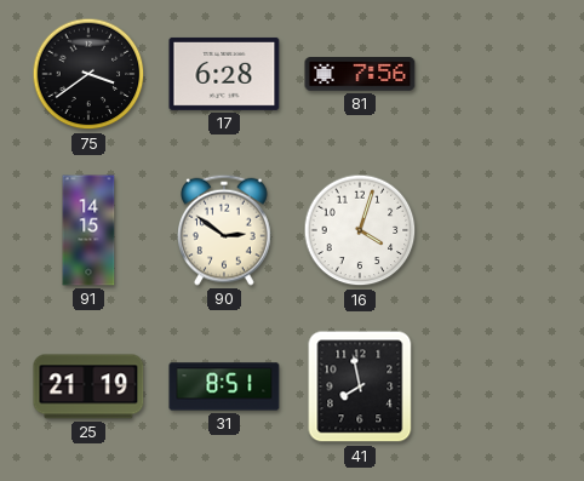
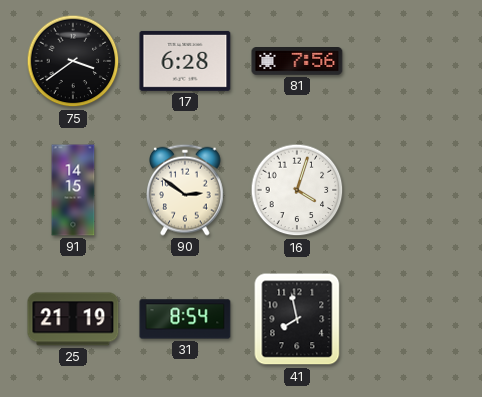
31: 8:51 -> 8:54 (185, 319)
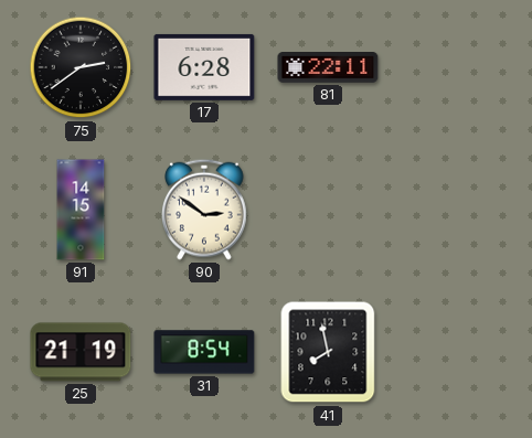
75: 3:39 -> 2:39 (81, 67)
81: 7:56 -> 22:11 (328, 68)
16: 4:03 -> none (297, 190)
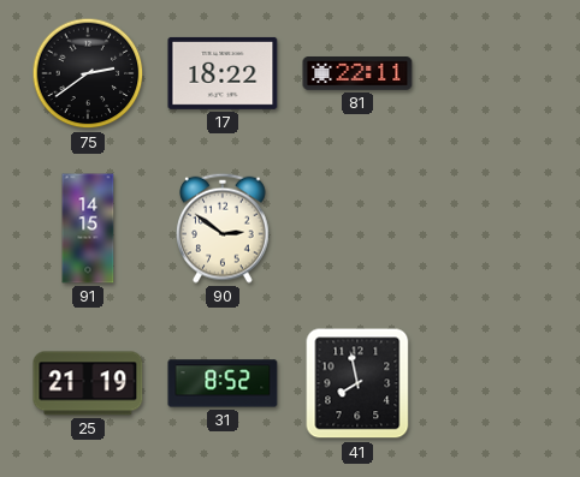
17: 6:28 -> 18:22 (223, 73)
31: 8:54 -> 8:52 (223, 383)
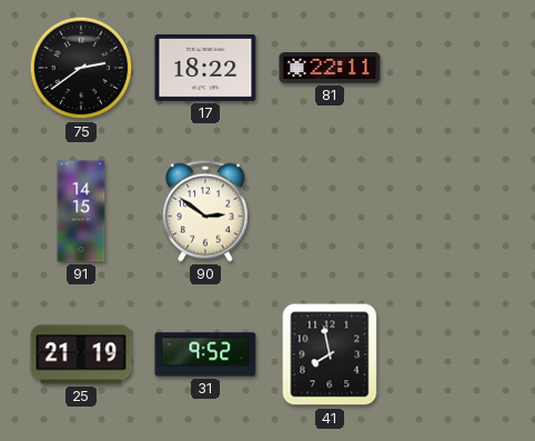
31: 8:52 -> 9:52 (205, 354)
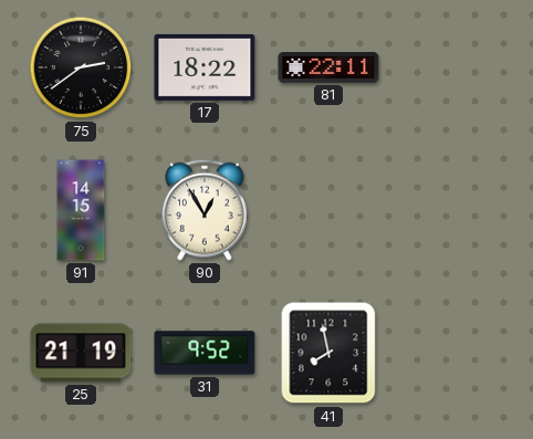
90: 2:51 -> 12:55 (206, 210)
